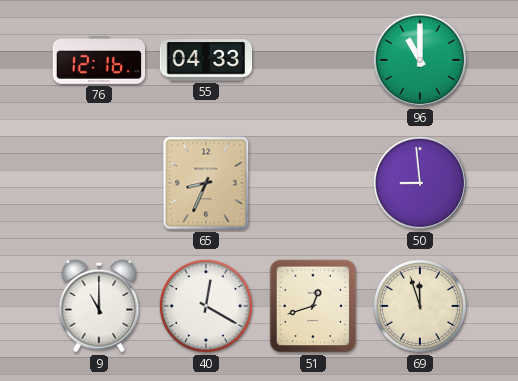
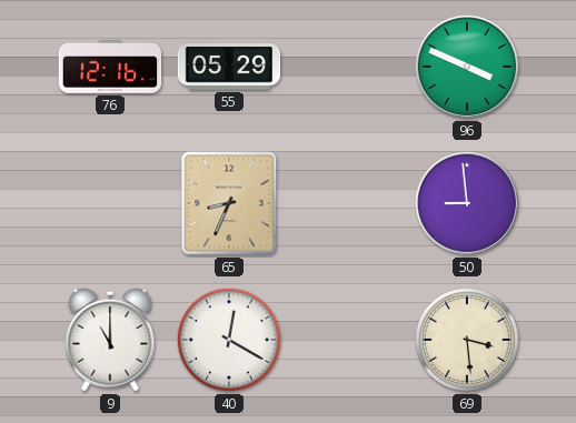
55: 04:33 -> 05:29 (229, 67)
96: 11:00 -> 3:49 (467, 67)
51: 12:42 -> none (313, 306)
69: 11:57 -> 3:29 (467, 340)
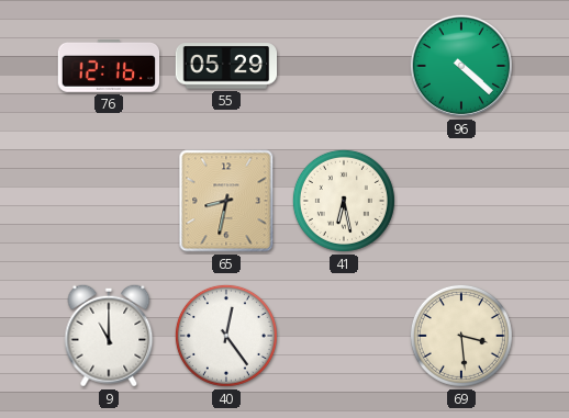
96: 3:49 -> 4:22 (461, 66)
65: 8:34 -> 8:32 (226, 201)
41: none -> 6:28 (344, 201)
50: 8:59 -> none (467, 203)
40: 12:20 -> 12:24 (226, 336)
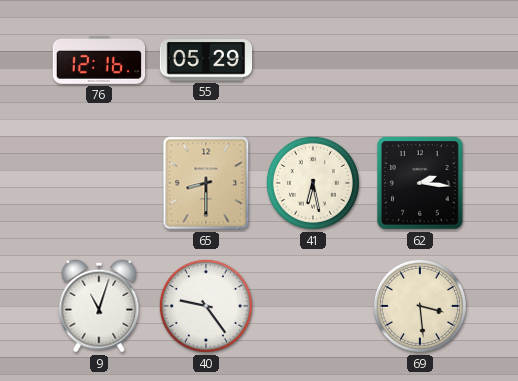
96: 4:22 -> none (461, 66)
65: 8:32 -> 8:30 (206, 183)
62: none -> 2:16 (420, 183)
9: 11:00 -> 11:03 (99, 306)
40: 12:24 -> 9:24 (206, 306)
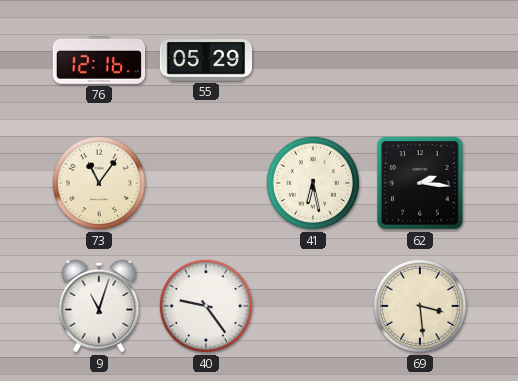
73: none -> 11:06 (99, 183)
65: 8:30 -> none (206, 183)
